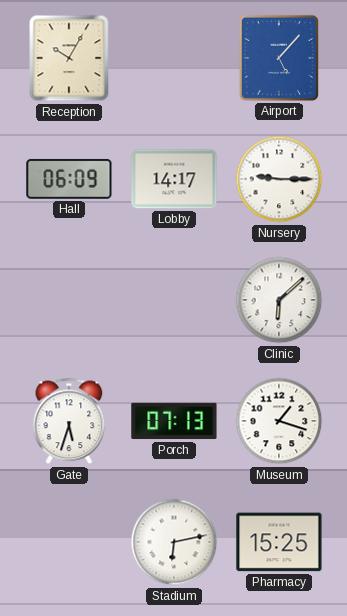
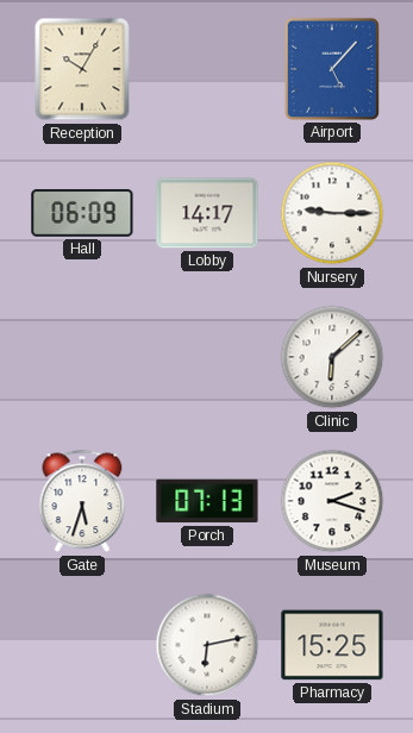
Museum: 1:18 -> 2:18 (332, 501)
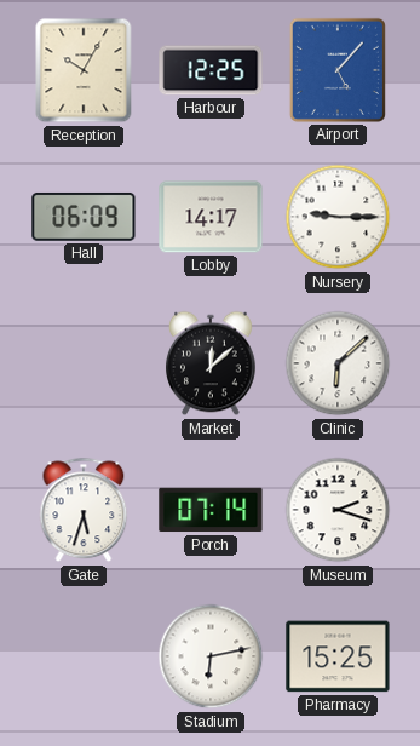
Harbour: none -> 12:25 (211, 70)
Market: none -> 12:08 (211, 363)
Porch: 07:13 -> 07:14 (211, 510)
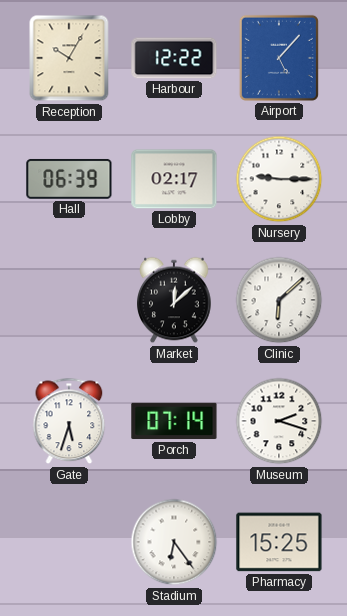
Harbour: 12:25 -> 12:22 (174, 58)
Hall: 06:09 -> 06:39 (69, 179)
Lobby: 14:17 -> 02:17 (174, 179)
Stadium: 6:13 -> 6:24 (174, 542)
